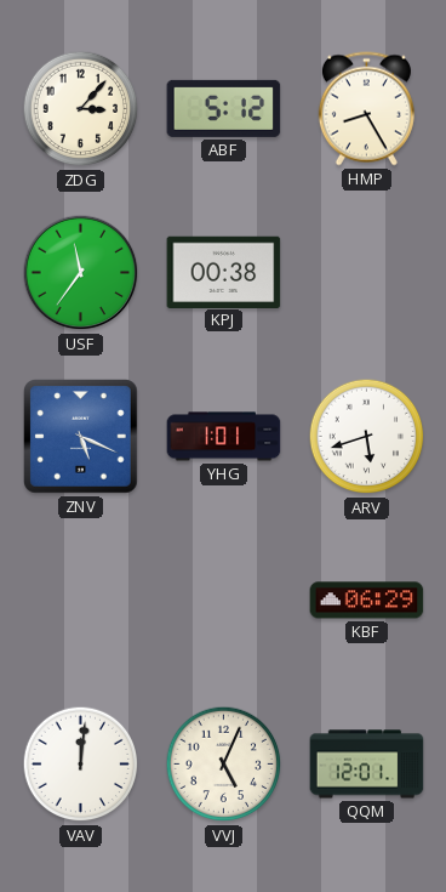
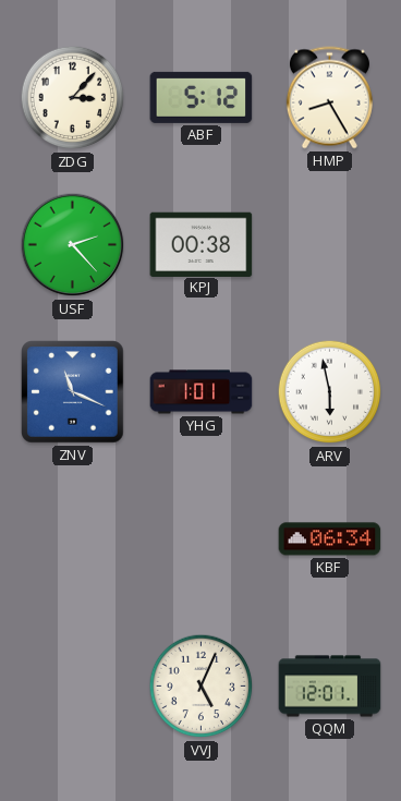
USF: 11:36 -> 2:23 (73, 245)
ZNV: 5:19 -> 11:19 (73, 392)
ARV: 5:42 -> 5:58 (330, 392)
KBF: 06:29 -> 06:34 (330, 539)
VAV: 12:01 -> none (81, 765)
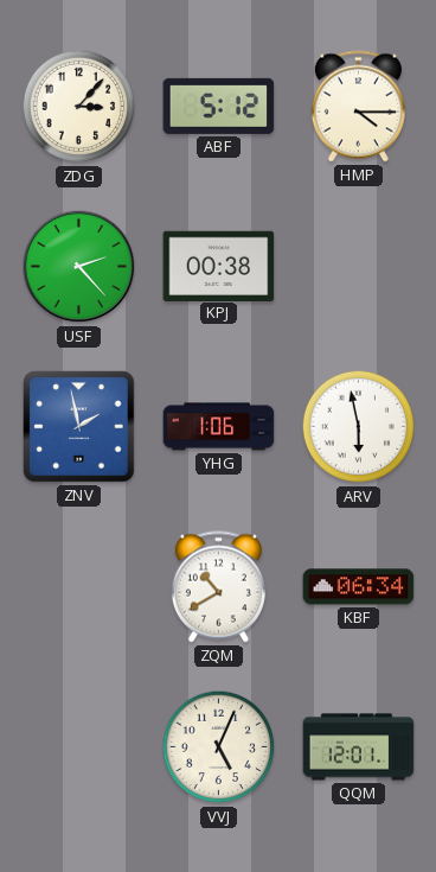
HMP: 8:25 -> 4:15 (358, 107)
ZNV: 11:19 -> 1:58 (79, 427)
YHG: 1:01 -> 1:06 (219, 427)
ZQM: none -> 10:40 (218, 587)
